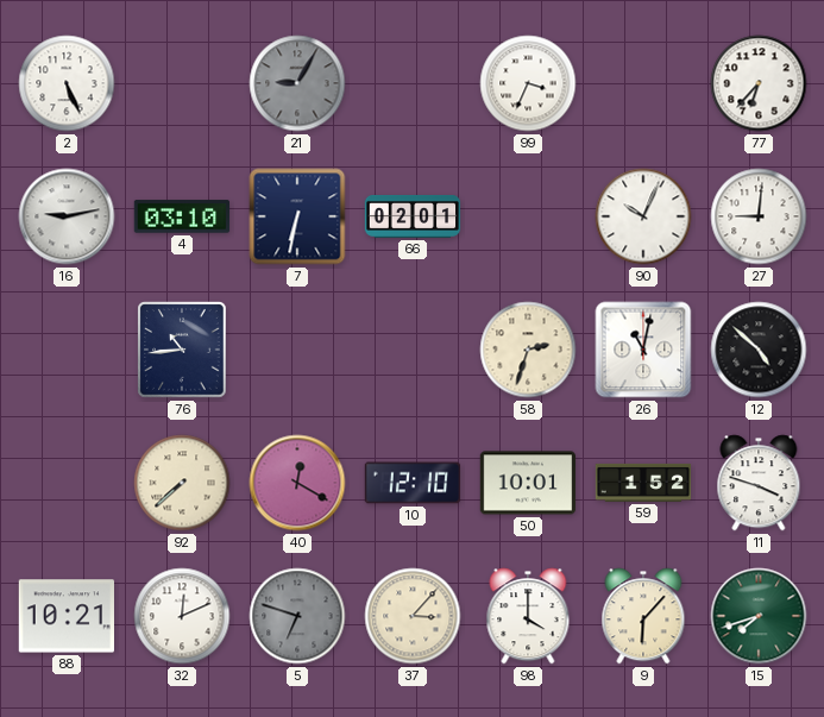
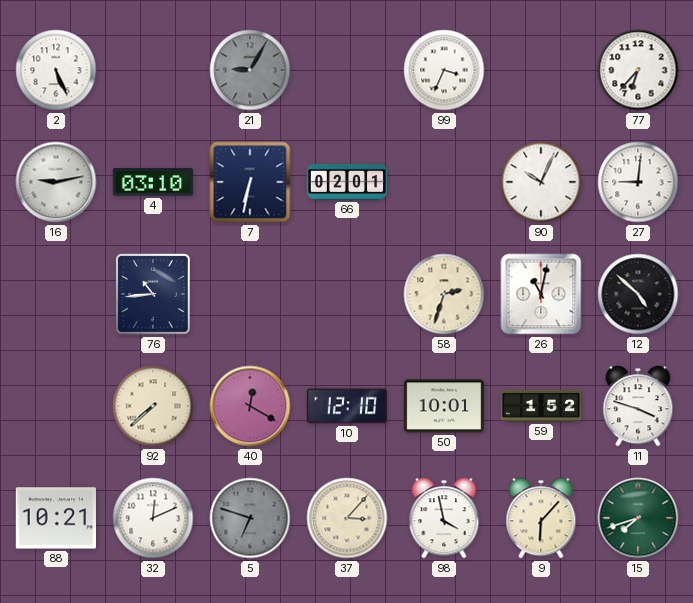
98: 4:00 -> 3:58 (444, 518)
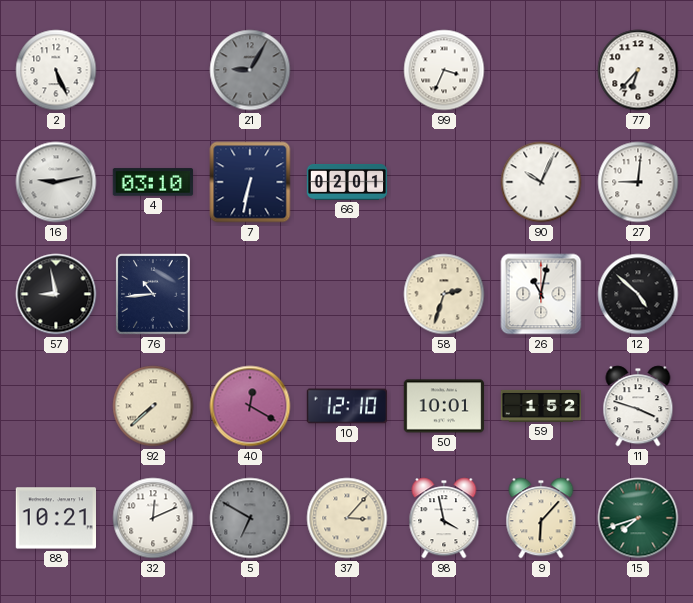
57: none -> 8:58 (56, 294)
5: 6:48 -> 6:50 (250, 518)
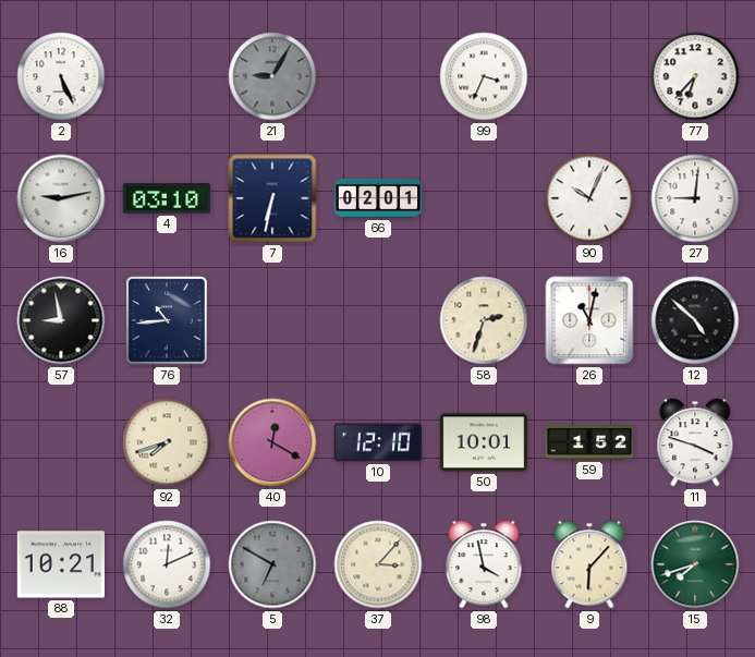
92: 7:38 -> 7:42 (167, 442)
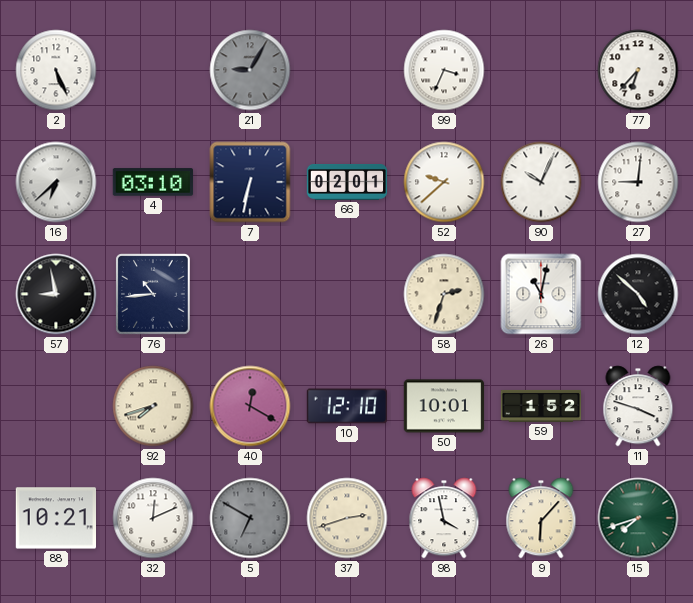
16: 9:13 -> 6:38 (56, 182)
52: none -> 9:38 (444, 182)
37: 3:07 -> 2:42 (347, 518)
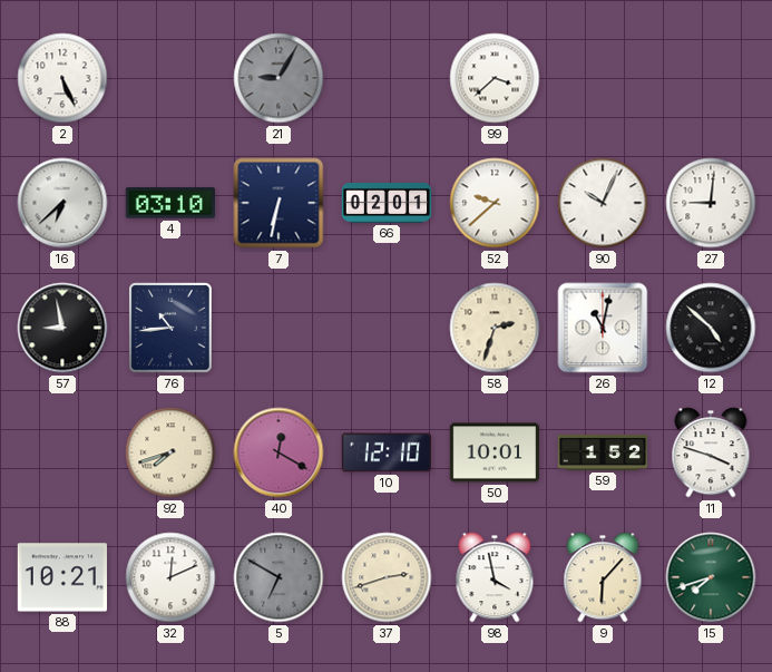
99: 3:34 -> 3:38 (495, 78)
77: 6:37 -> none (638, 70)
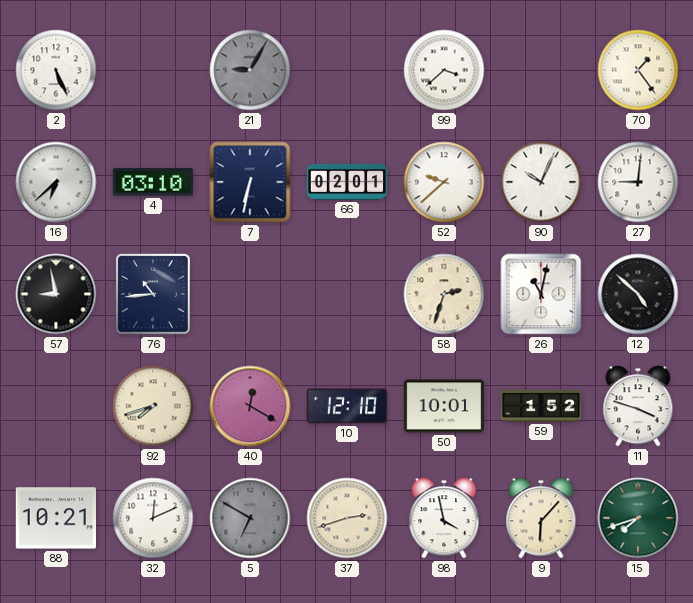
70: none -> 1:24 (638, 70)
